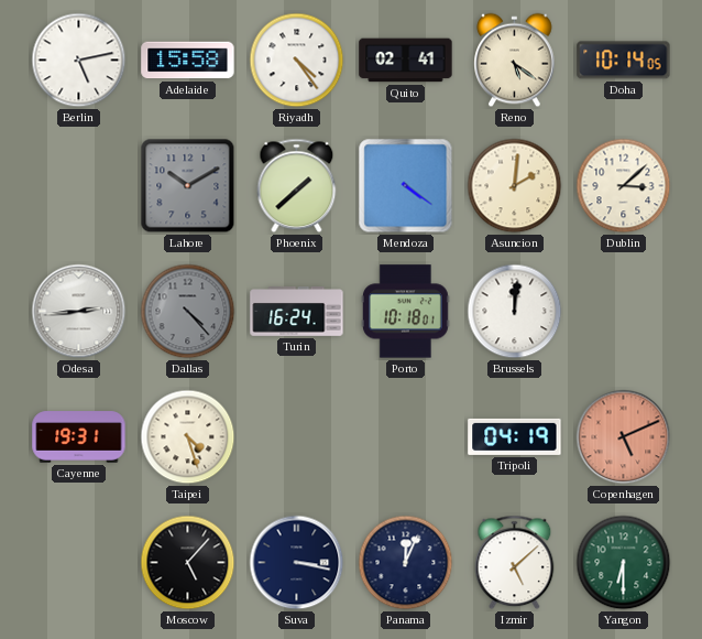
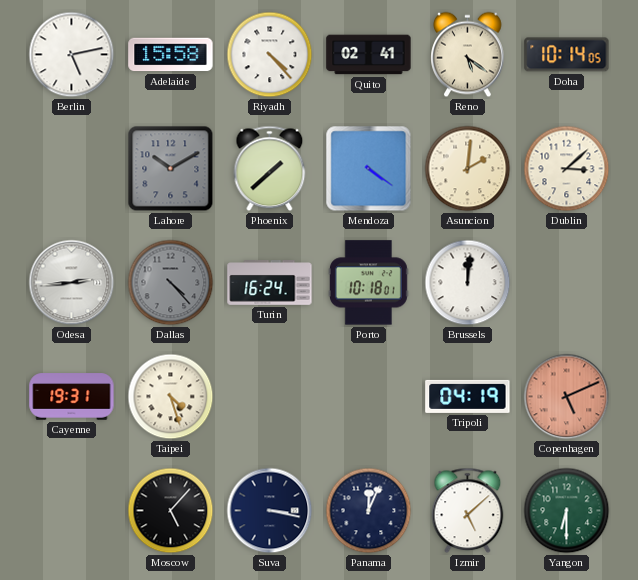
Riyadh: 4:24 -> 4:23 (270, 55)
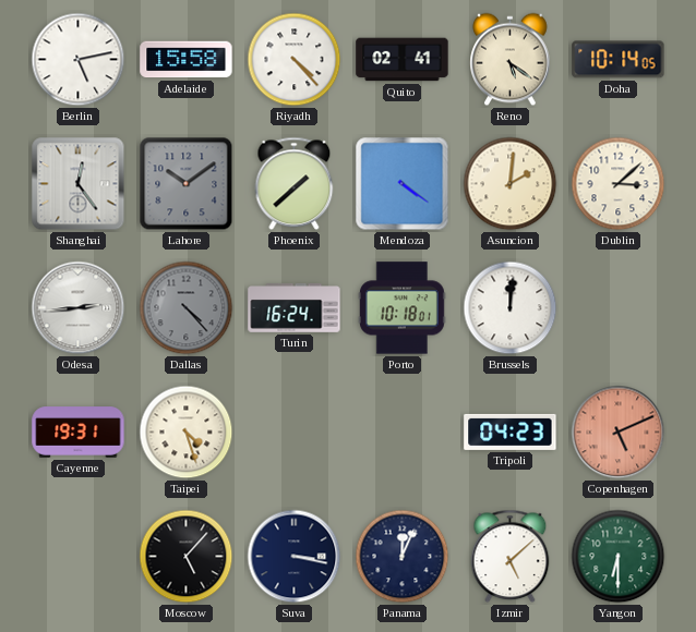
Shanghai: none -> 12:24 (79, 184)
Lahore: 10:10 -> 10:09 (187, 184)
Tripoli: 04:19 -> 04:23 (511, 432)
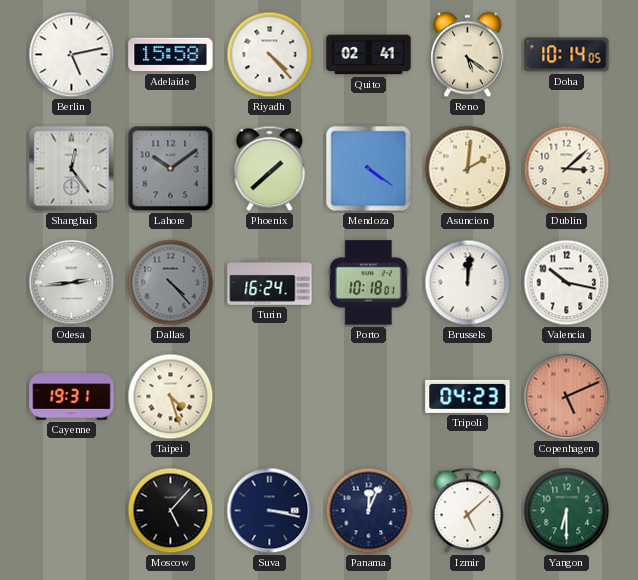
Valencia: none -> 10:17 (567, 283)
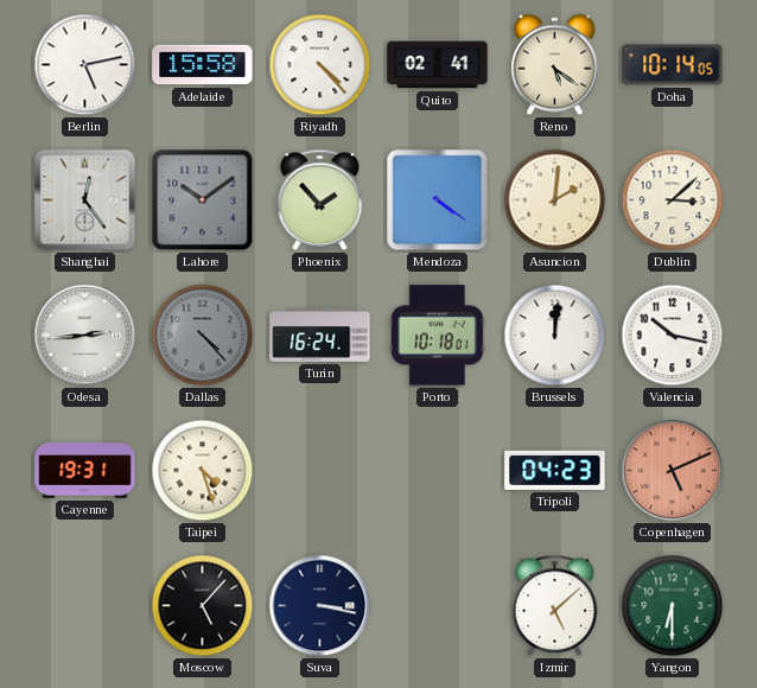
Phoenix: 1:38 -> 1:53 (320, 200)
Panama: 12:04 -> none (369, 511)
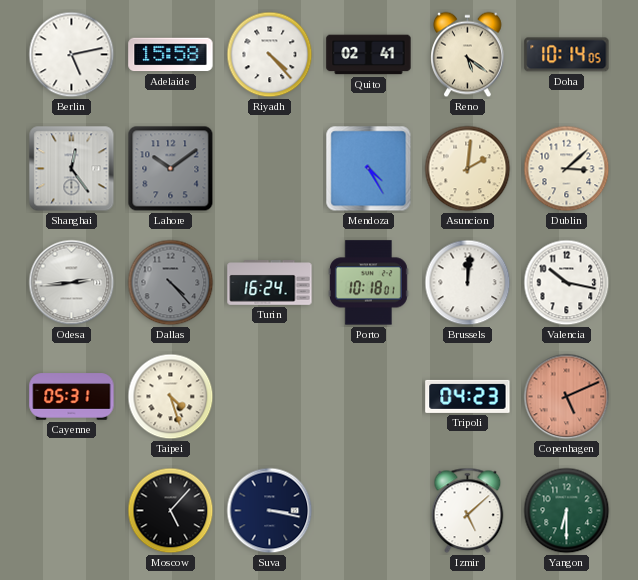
Phoenix: 1:53 -> none (320, 200)
Mendoza: 4:21 -> 4:25 (369, 169)
Cayenne: 19:31 -> 05:31 (72, 397)
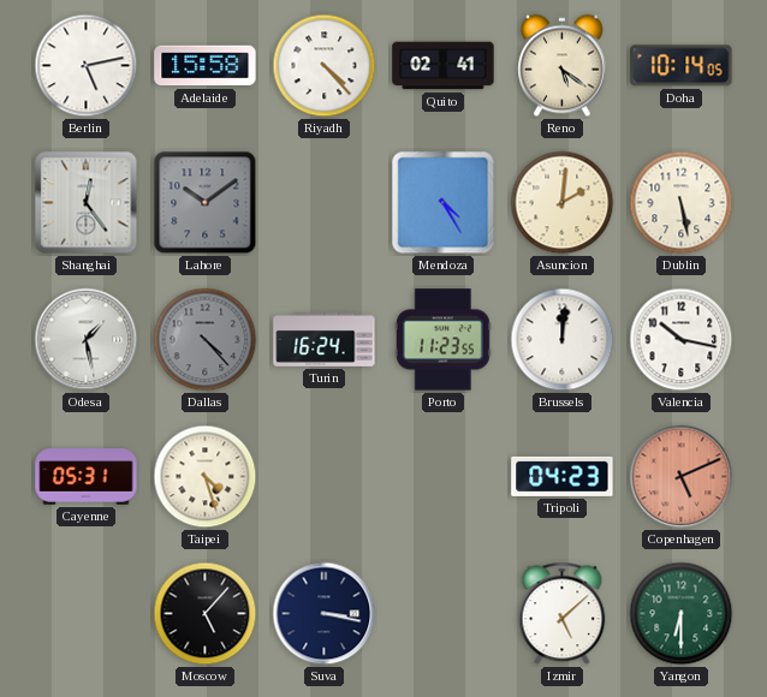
Dublin: 3:08 -> 5:28 (682, 203)
Odesa: 2:44 -> 1:28 (87, 340)
Porto: 10:18 -> 11:23 (442, 340)
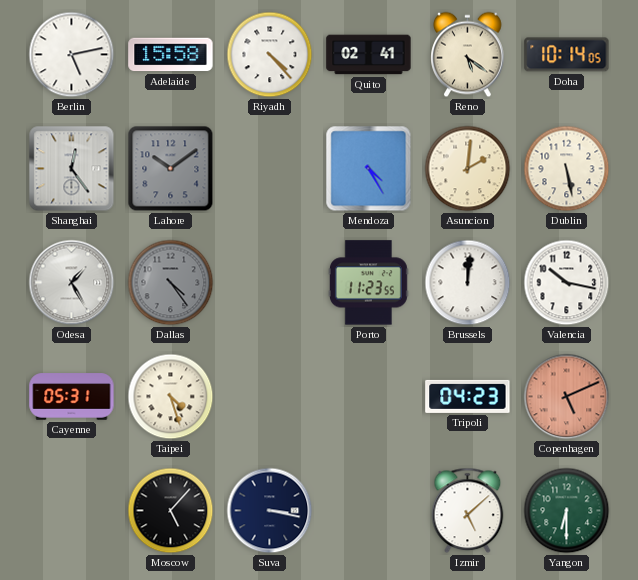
Odesa: 1:28 -> 1:25 (72, 283)
Dallas: 4:23 -> 4:24 (171, 283)
Turin: 16:24 -> none (325, 340)
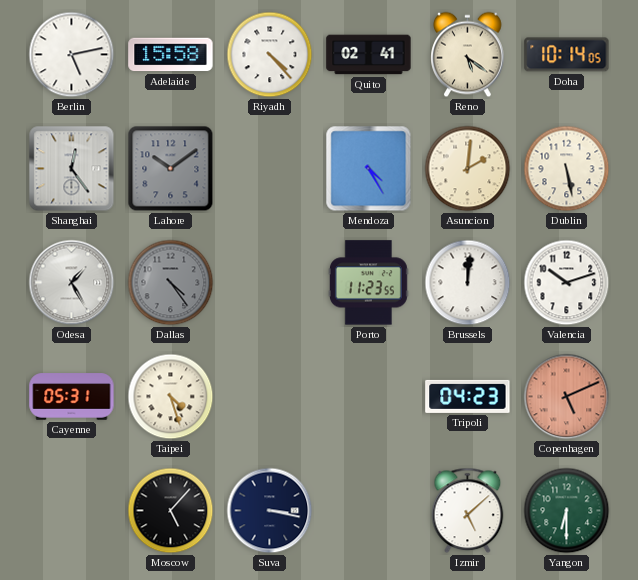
Valencia: 10:17 -> 10:12 (567, 283)
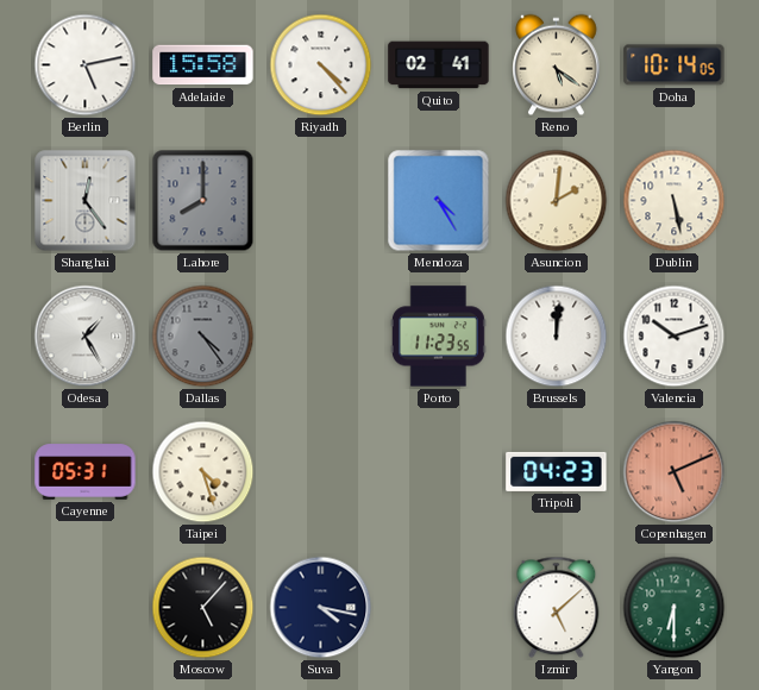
Lahore: 10:09 -> 8:00 (203, 201)
Suva: 3:17 -> 4:17 (321, 608)
